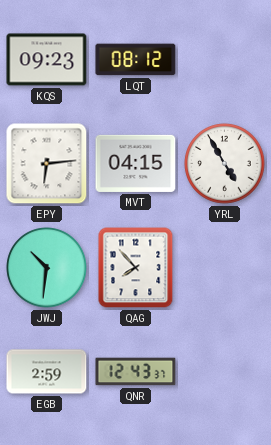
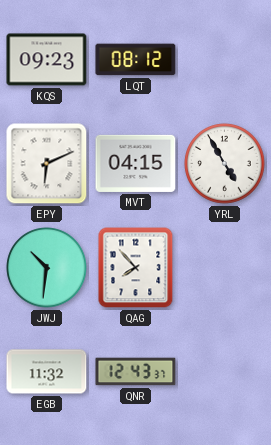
EPY: 6:14 -> 6:11 (47, 164)
EGB: 2:59 -> 11:32 (47, 372)
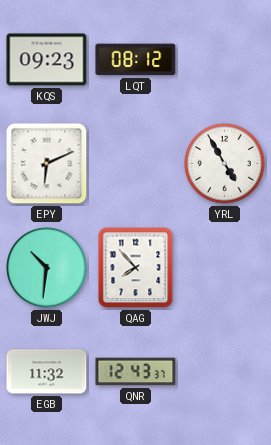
MVT: 04:15 -> none (136, 163)
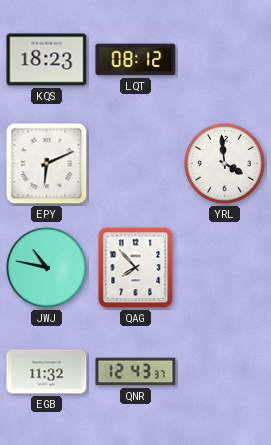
KQS: 09:23 -> 18:23 (47, 60)
YRL: 4:55 -> 3:59 (225, 164)
JWJ: 10:31 -> 10:47 (47, 268)
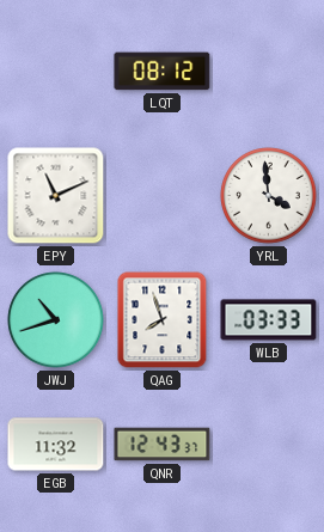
KQS: 18:23 -> none (47, 60)
EPY: 6:11 -> 11:11 (56, 196)
JWJ: 10:47 -> 10:42 (56, 320)
QAG: 7:53 -> 7:57 (163, 320)
WLB: none -> 03:33 (269, 320)
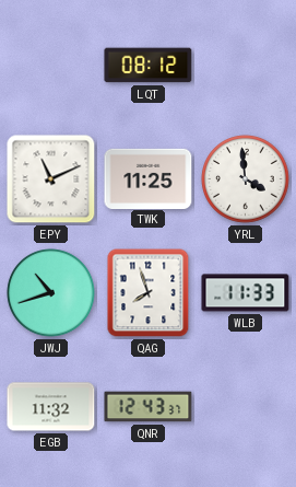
TWK: none -> 11:25 (149, 178)
WLB: 03:33 -> 11:33 (246, 293)
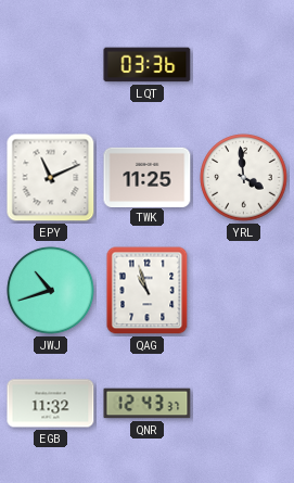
LQT: 08:12 -> 03:36 (148, 65)
QAG: 7:57 -> 10:57 (148, 291)
WLB: 11:33 -> none (246, 293)
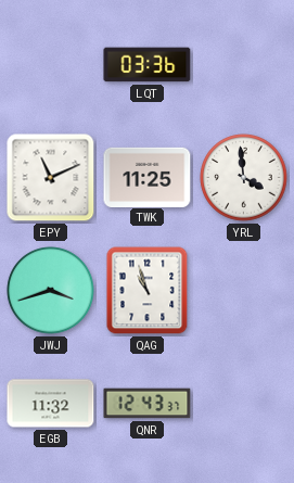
JWJ: 10:42 -> 3:42 (51, 291)
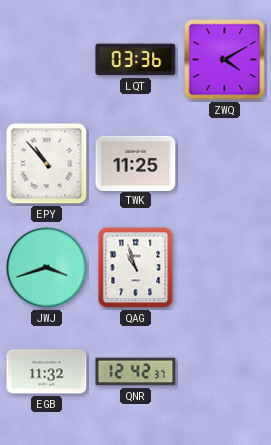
ZWQ: none -> 4:10 (225, 60)
EPY: 11:11 -> 10:53 (47, 164)
YRL: 3:59 -> none (244, 178)
QNR: 12:43 -> 12:42 (136, 372)
